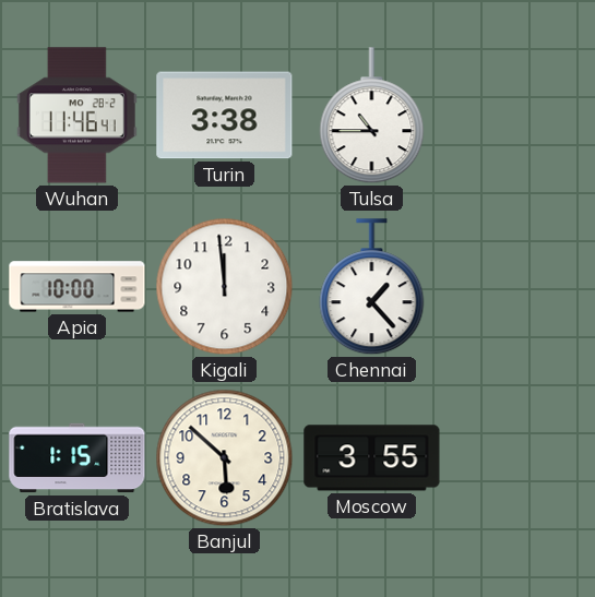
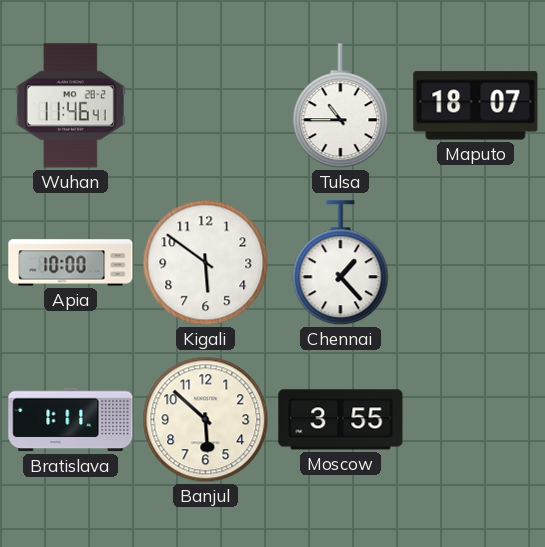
Turin: 3:38 -> none (225, 116)
Maputo: none -> 18:07 (476, 106)
Kigali: 11:59 -> 5:51 (206, 263)
Bratislava: 1:15 -> 1:11 (71, 420)
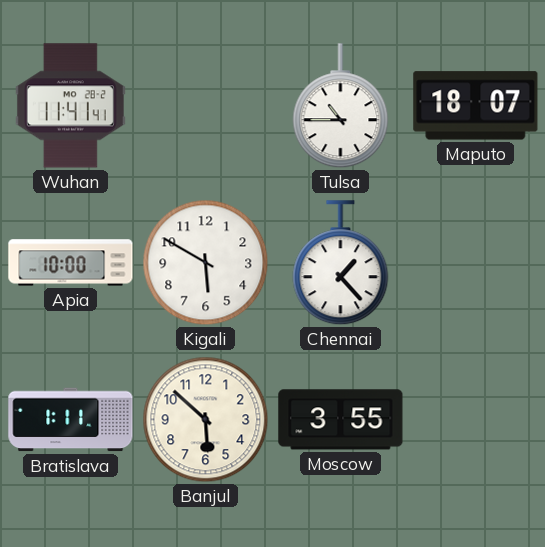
Wuhan: 11:46 -> 11:41 (70, 106)
Kigali: 5:51 -> 5:50 (206, 263)
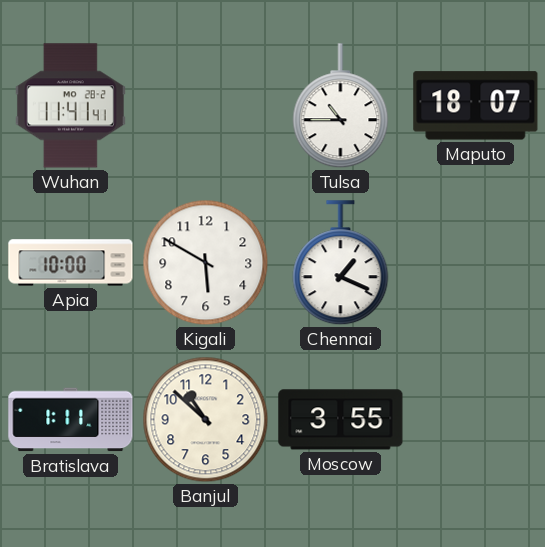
Chennai: 1:23 -> 1:19 (341, 263)
Banjul: 5:52 -> 10:52 (206, 420)
